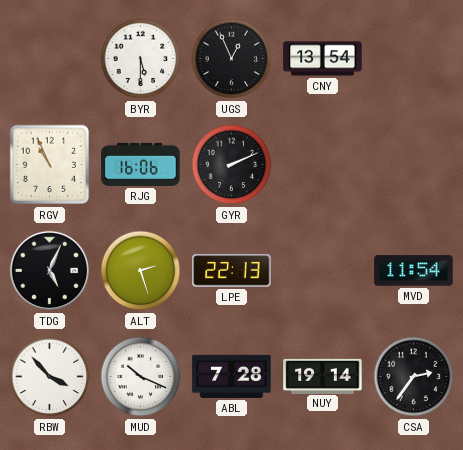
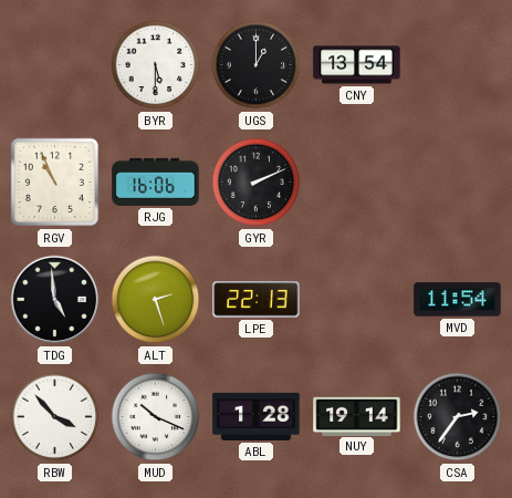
UGS: 12:56 -> 1:00 (257, 65)
TDG: 5:04 -> 4:59 (55, 300)
ABL: 7:28 -> 1:28 (257, 416)
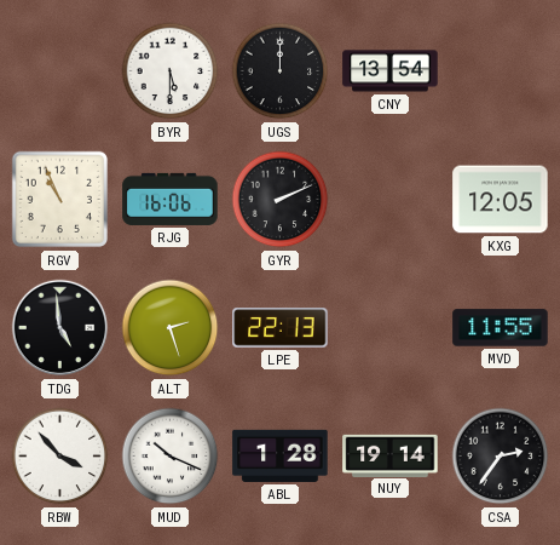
UGS: 1:00 -> 12:00 (281, 71)
KXG: none -> 12:05 (501, 200)
MVD: 11:54 -> 11:55 (501, 328)
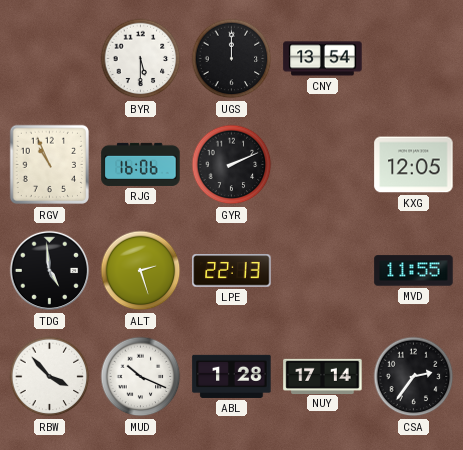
NUY: 19:14 -> 17:14 (323, 376)
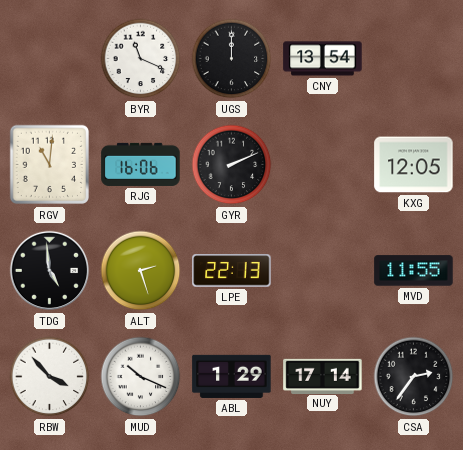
BYR: 5:30 -> 11:19 (141, 59)
RGV: 10:56 -> 11:01 (50, 165)
ABL: 1:28 -> 1:29 (232, 376)
